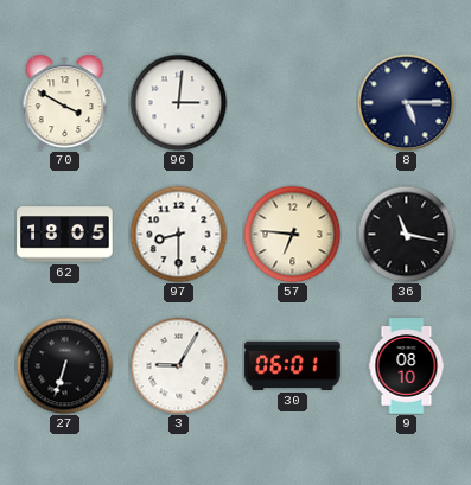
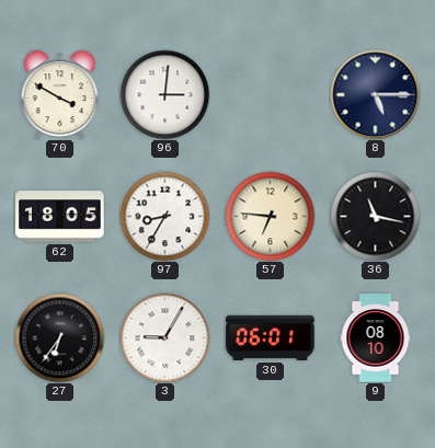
97: 8:30 -> 8:35 (164, 216)
27: 6:33 -> 6:36 (59, 337)
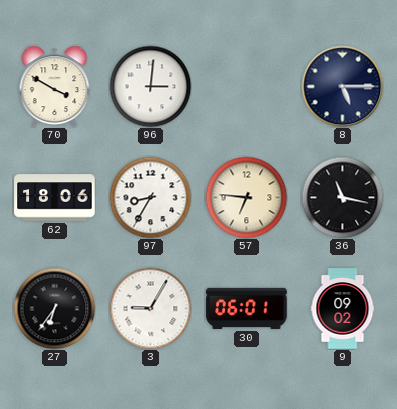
62: 18:05 -> 18:06 (55, 198)
9: 08:10 -> 09:02 (343, 309)
